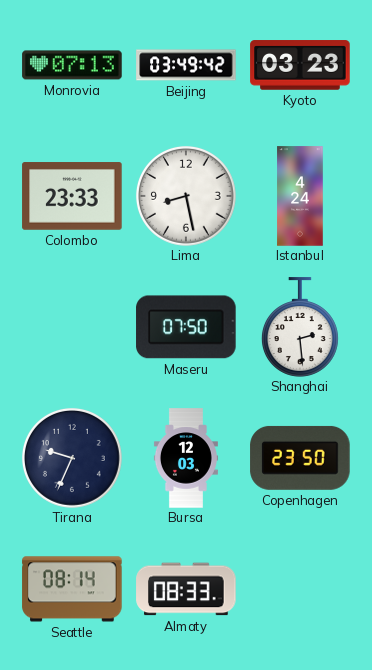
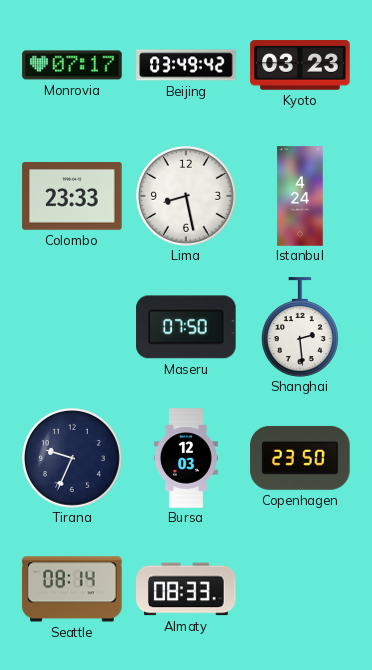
Monrovia: 07:13 -> 07:17 (72, 65)
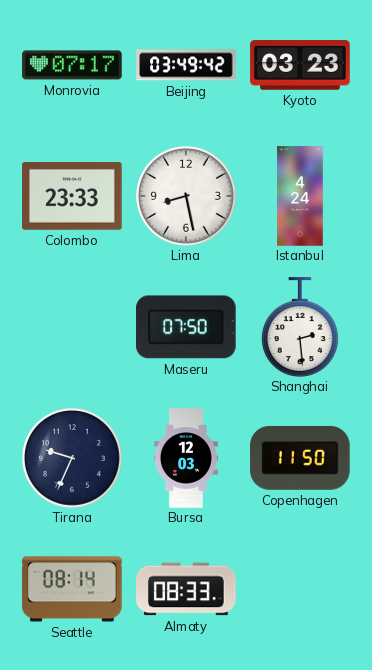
Copenhagen: 23:50 -> 11:50 (300, 458)
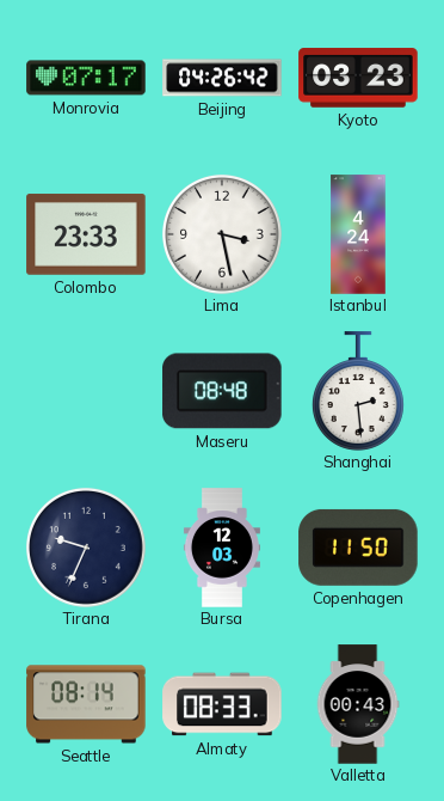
Beijing: 03:49 -> 04:26 (222, 78)
Lima: 8:28 -> 3:28 (222, 234)
Maseru: 07:50 -> 08:48 (222, 391)
Valletta: none -> 00:43 (358, 704)
